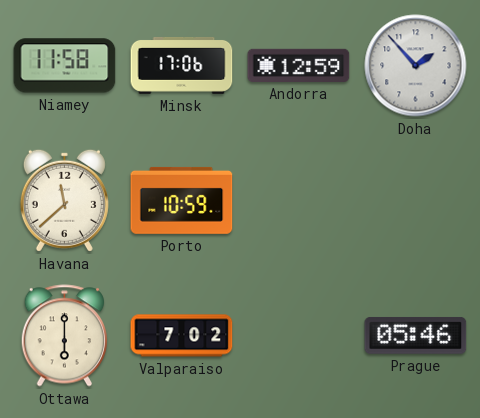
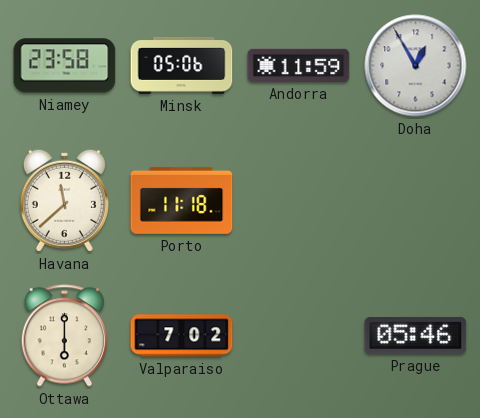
Niamey: 11:58 -> 23:58 (65, 66)
Minsk: 17:06 -> 05:06 (182, 65)
Andorra: 12:59 -> 11:59 (299, 65)
Doha: 1:53 -> 12:55 (416, 66)
Porto: 10:59 -> 11:18 (182, 200)
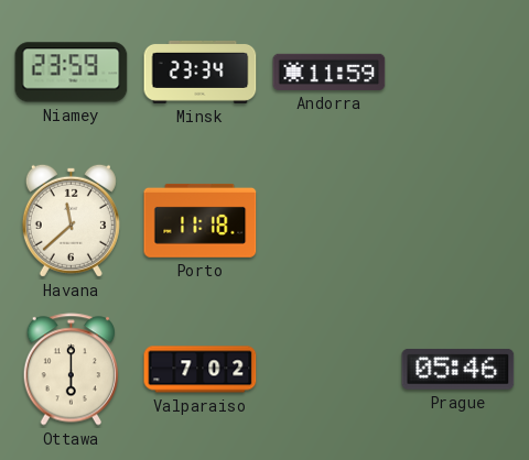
Niamey: 23:58 -> 23:59 (72, 73)
Minsk: 05:06 -> 23:34 (201, 72)
Doha: 12:55 -> none (416, 66)
